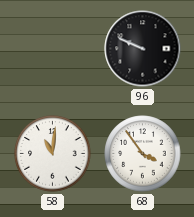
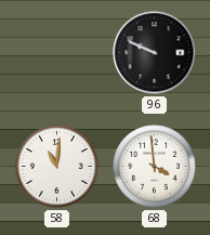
68: 3:54 -> 3:59 (155, 167)
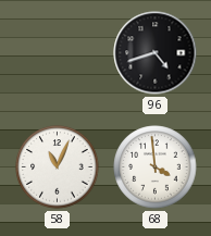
96: 9:49 -> 4:42 (156, 53)
58: 11:01 -> 11:04 (58, 167)
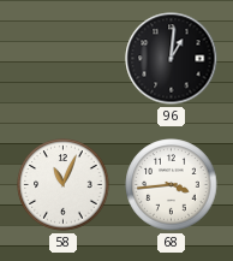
96: 4:42 -> 1:01 (172, 59)
68: 3:59 -> 3:44 (172, 185)
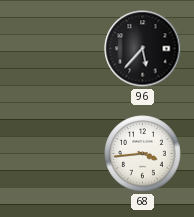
96: 1:01 -> 5:37 (143, 49)
58: 11:04 -> none (64, 185)
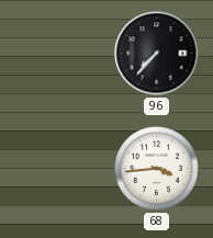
96: 5:37 -> 7:37 (157, 54)
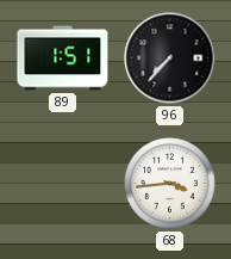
89: none -> 1:51 (63, 58)
